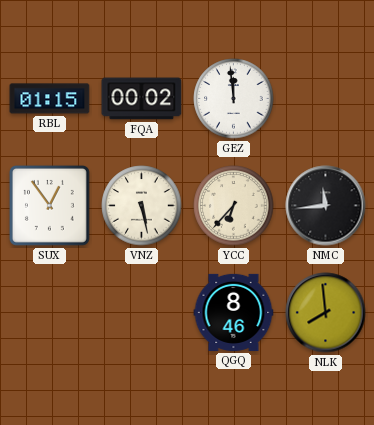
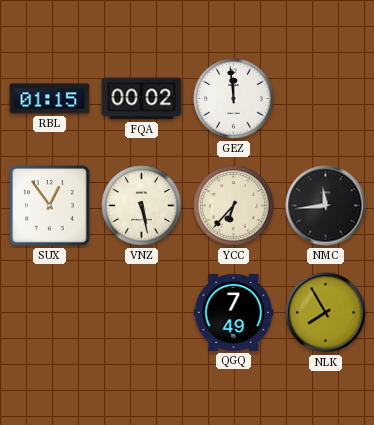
QGQ: 8:46 -> 7:49 (234, 312)
NLK: 7:59 -> 7:55 (326, 313)
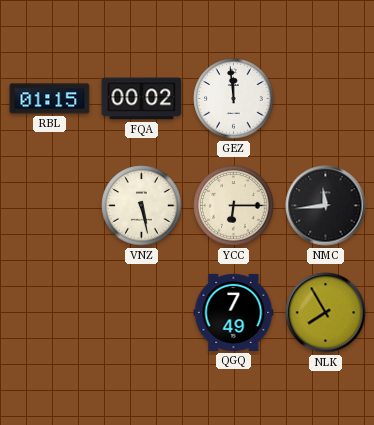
SUX: 12:54 -> none (49, 205)
YCC: 6:37 -> 6:15 (234, 206)
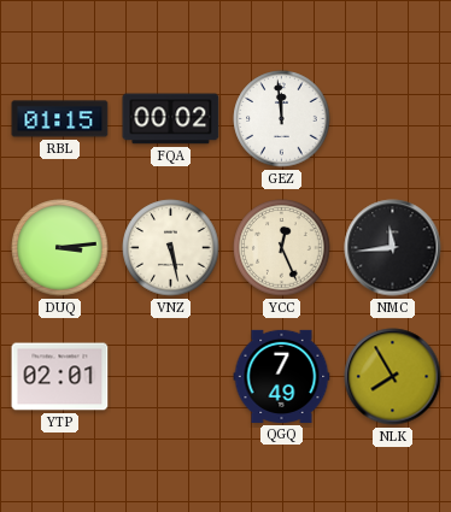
DUQ: none -> 3:14 (60, 248)
YCC: 6:15 -> 12:26 (282, 248)
YTP: none -> 02:01 (60, 377)
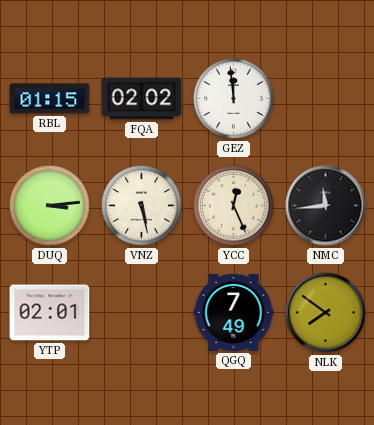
FQA: 00:02 -> 02:02 (142, 99)
NLK: 7:55 -> 7:51 (326, 313)
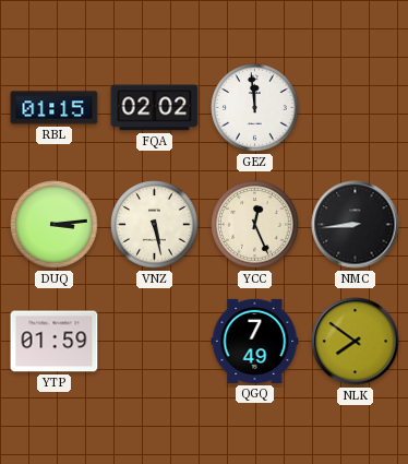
NMC: 11:44 -> 8:44 (356, 225)
YTP: 02:01 -> 01:59 (55, 342)
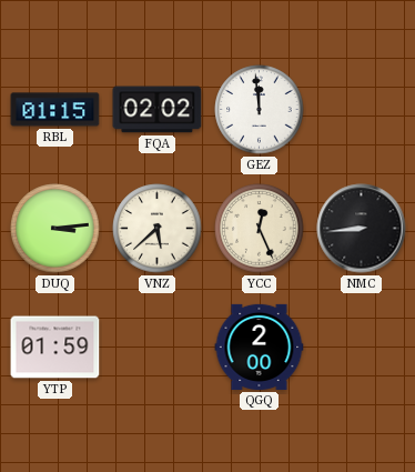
VNZ: 5:28 -> 5:38 (158, 229)
QGQ: 7:49 -> 2:00 (260, 347)
NLK: 7:51 -> none (356, 342)
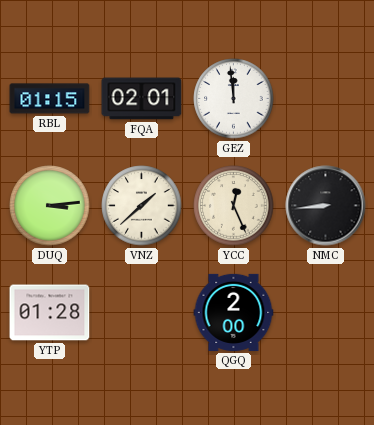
FQA: 02:02 -> 02:01 (142, 99)
VNZ: 5:38 -> 1:38 (142, 206)
YTP: 01:59 -> 01:28 (50, 313)
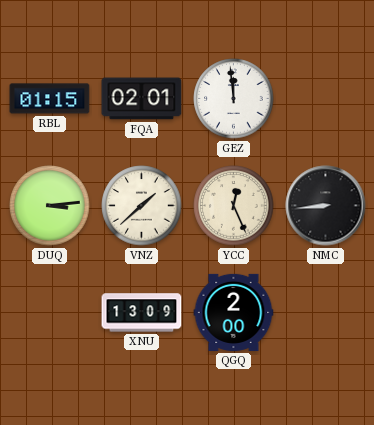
YTP: 01:28 -> none (50, 313)
XNU: none -> 13:09 (142, 313)
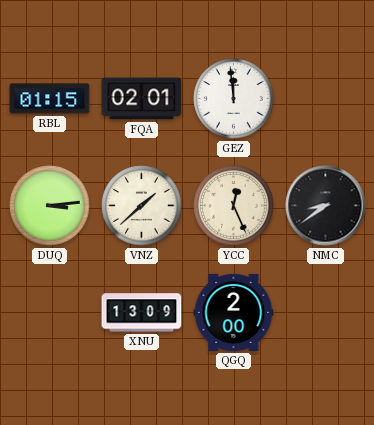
NMC: 8:44 -> 8:39 (326, 206)
